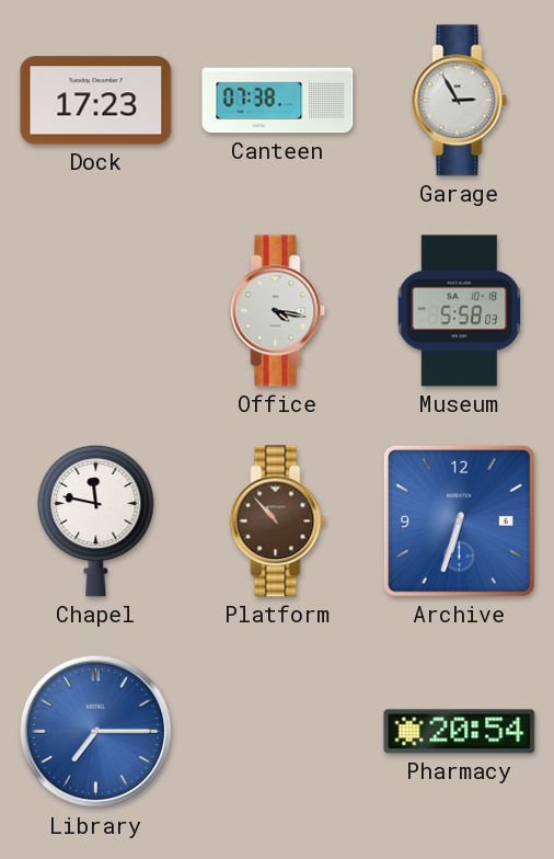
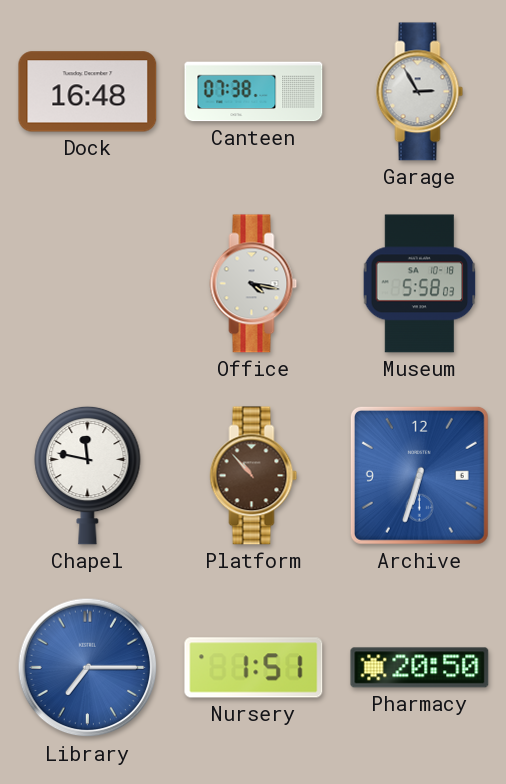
Dock: 17:23 -> 16:48 (88, 92)
Nursery: none -> 1:51 (254, 668)
Pharmacy: 20:54 -> 20:50 (420, 668)
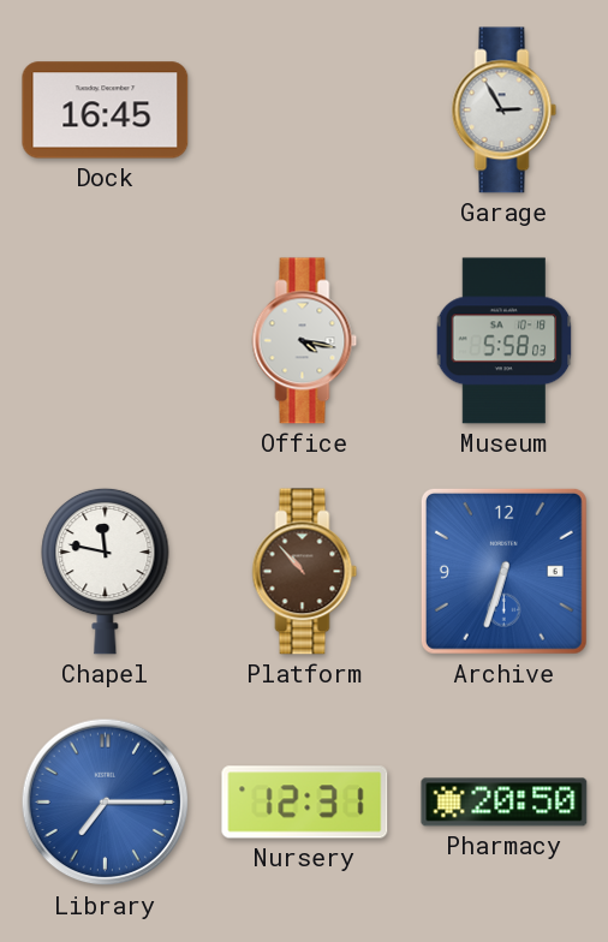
Dock: 16:48 -> 16:45 (106, 111)
Canteen: 07:38 -> none (254, 92)
Nursery: 1:51 -> 12:31 (305, 803)
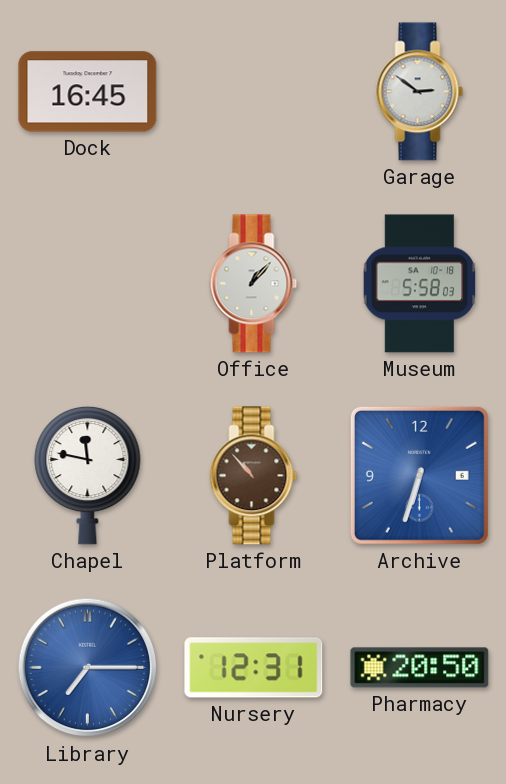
Garage: 2:55 -> 2:51 (420, 92)
Office: 4:17 -> 1:07 (254, 284)
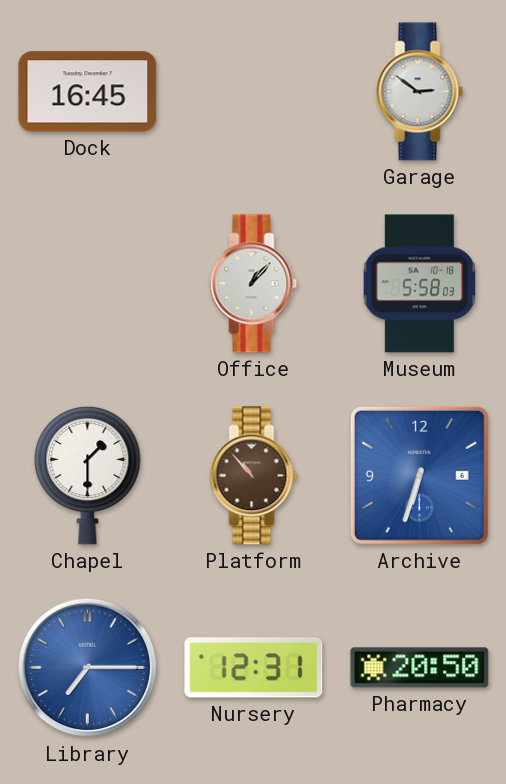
Chapel: 11:47 -> 1:30 (88, 475)
